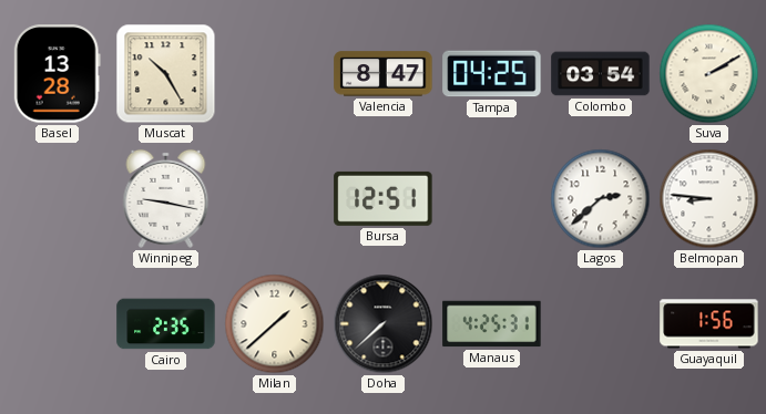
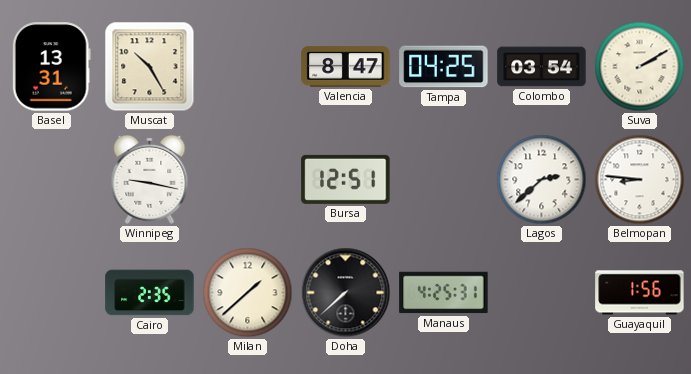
Basel: 13:28 -> 13:31 (51, 67)
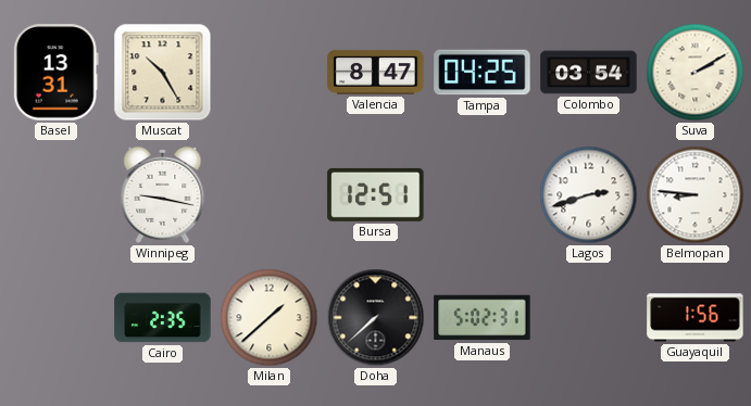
Lagos: 2:38 -> 2:42 (589, 195)
Manaus: 4:25 -> 5:02 (483, 318)
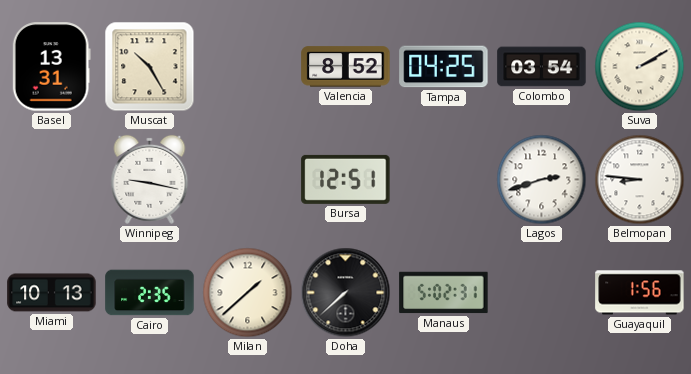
Valencia: 8:47 -> 8:52 (346, 67)
Miami: none -> 10:13 (52, 293)
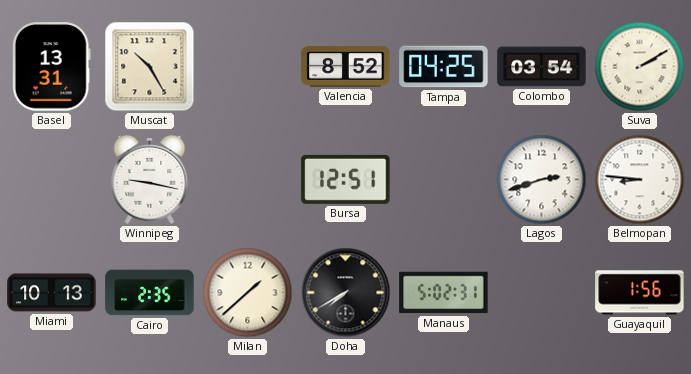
Doha: 7:38 -> 7:40 (346, 293)
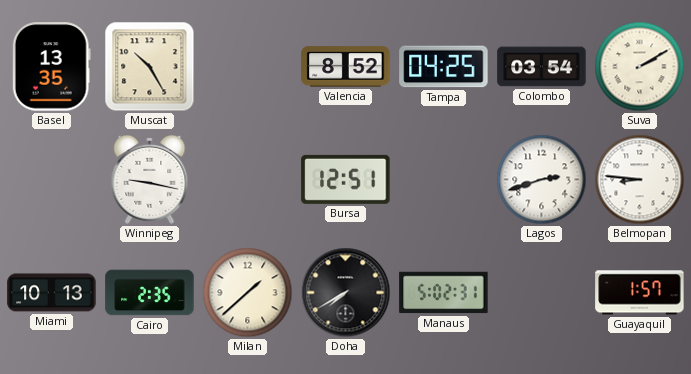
Basel: 13:31 -> 13:35 (51, 67)
Guayaquil: 1:56 -> 1:57 (640, 293)
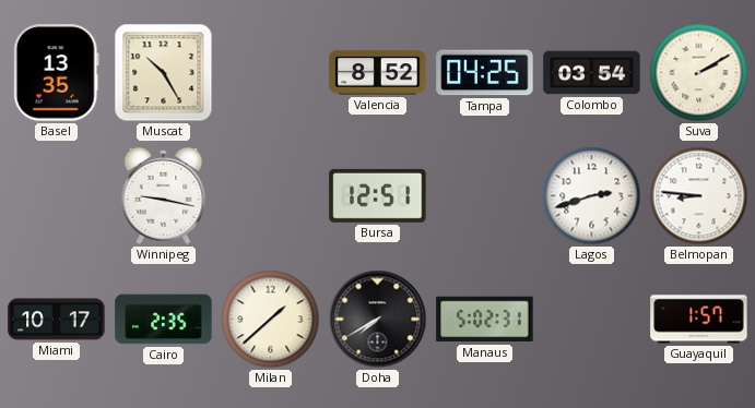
Miami: 10:13 -> 10:17 (57, 320)
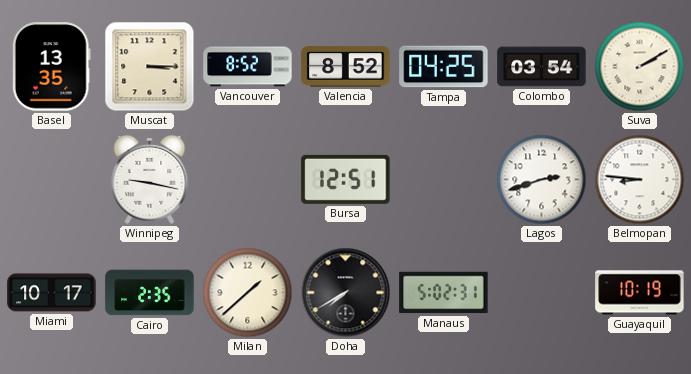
Muscat: 10:25 -> 3:15 (150, 67)
Vancouver: none -> 8:52 (248, 67)
Guayaquil: 1:57 -> 10:19 (640, 293)
